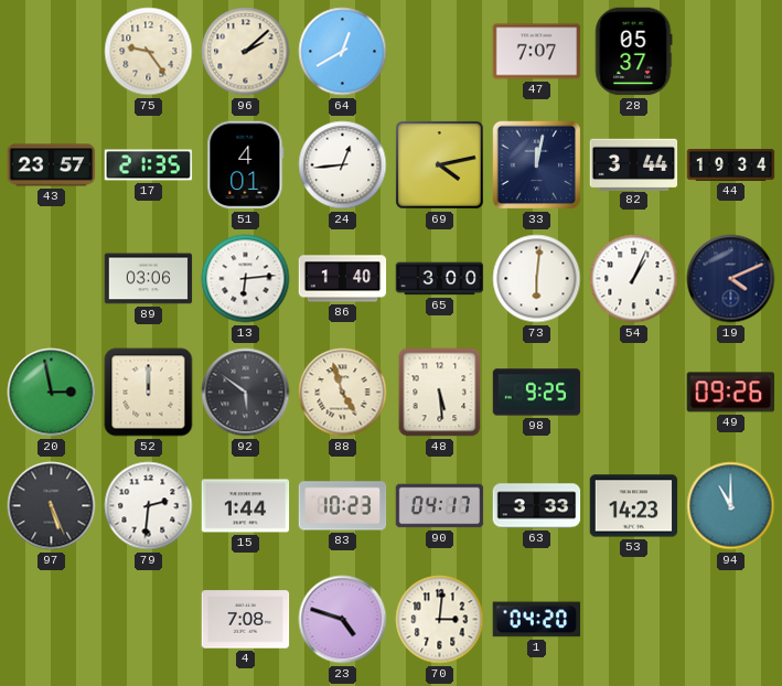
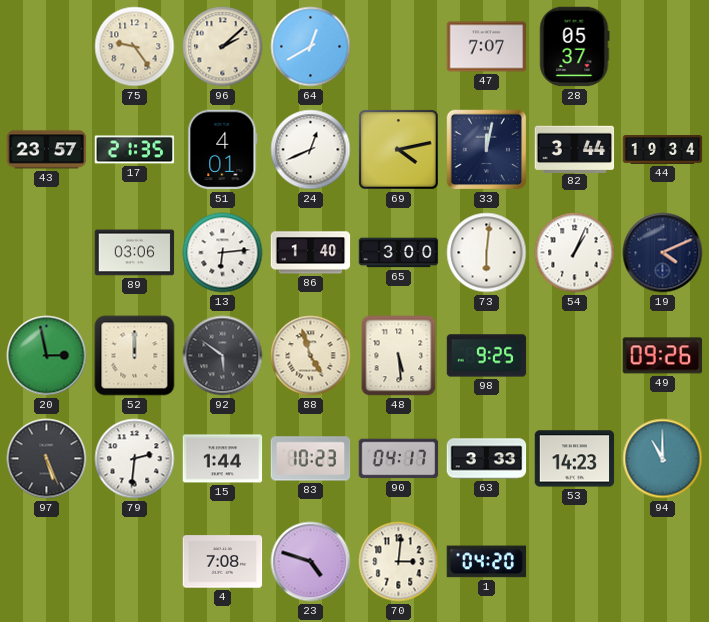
24: 12:44 -> 12:41 (311, 150)
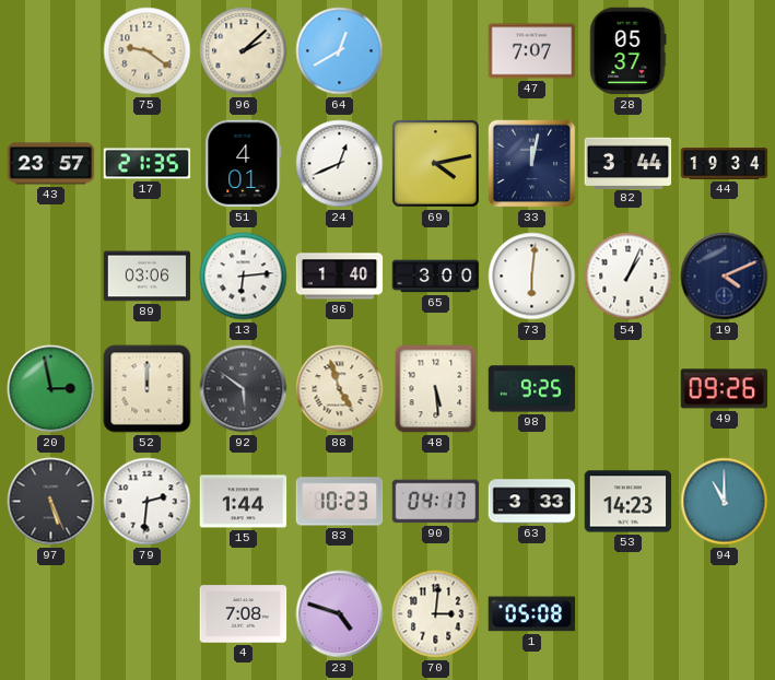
75: 9:24 -> 9:21 (148, 51)
1: 04:20 -> 05:08 (532, 614)
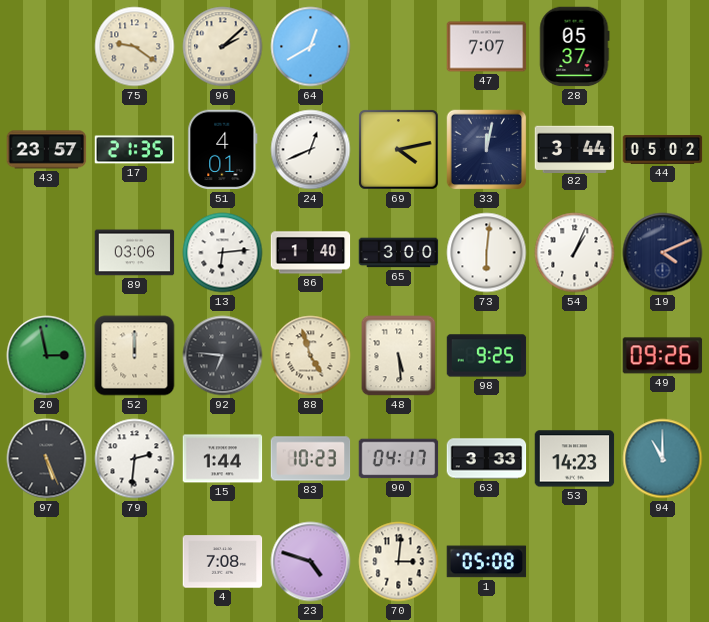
44: 19:34 -> 05:02 (663, 150)
92: 5:51 -> 6:46 (223, 356)
